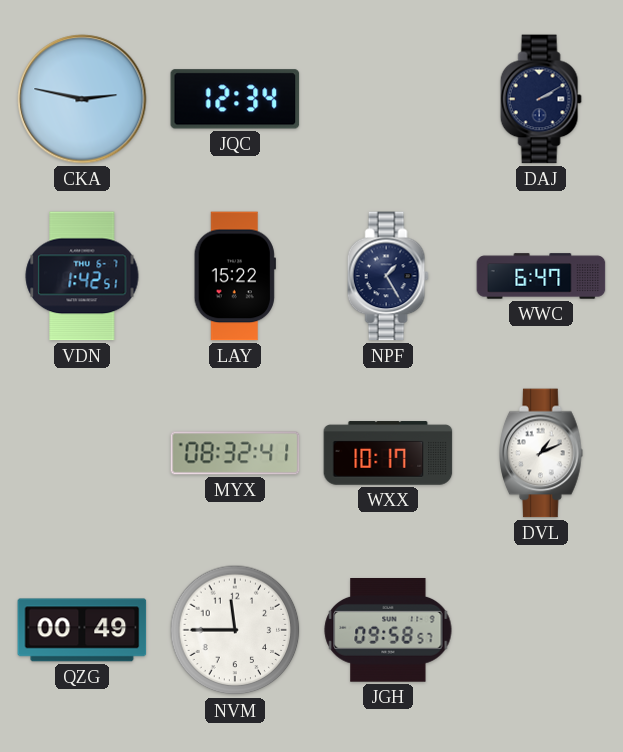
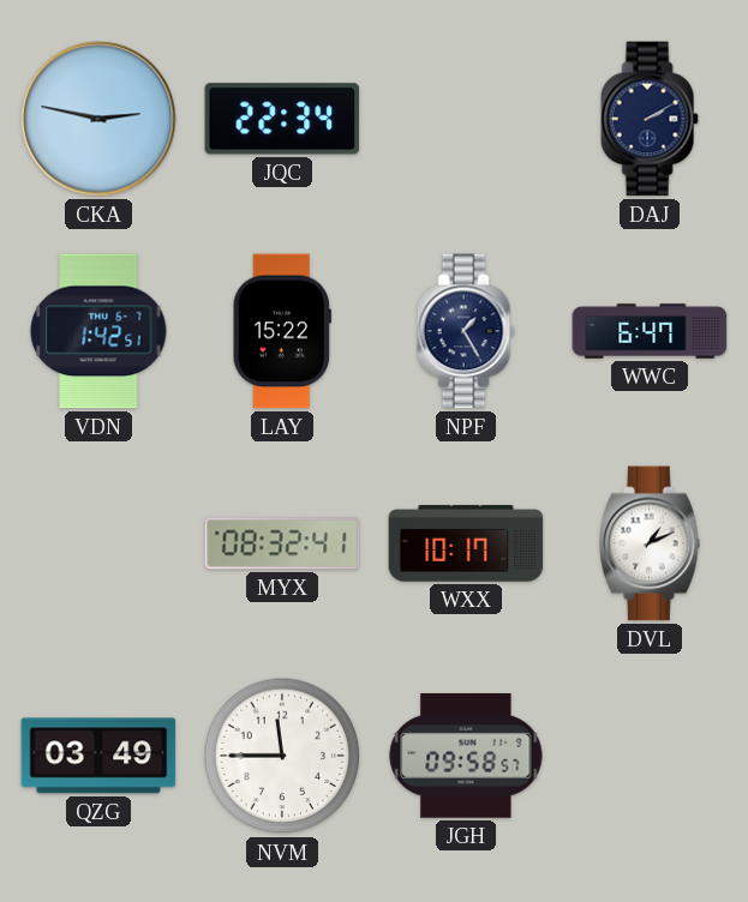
JQC: 12:34 -> 22:34 (282, 119)
QZG: 00:49 -> 03:49 (98, 756)
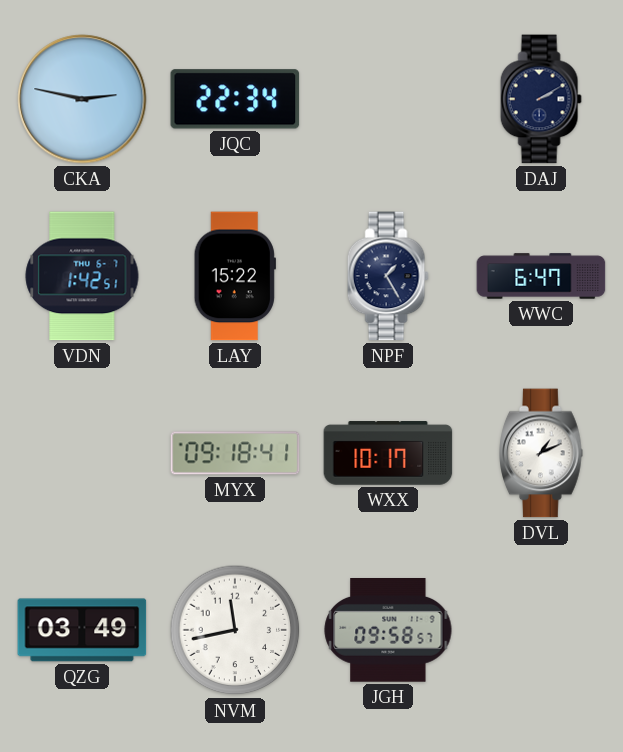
MYX: 08:32 -> 09:18 (235, 453)
NVM: 11:45 -> 11:43 (235, 630)
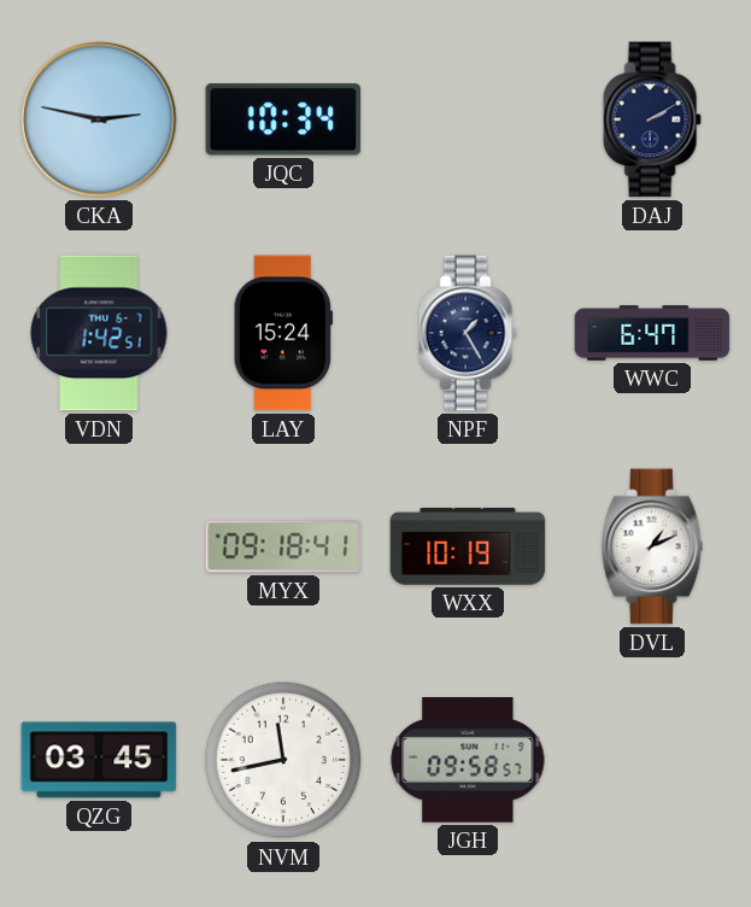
JQC: 22:34 -> 10:34 (283, 119)
LAY: 15:22 -> 15:24 (283, 333)
WXX: 10:17 -> 10:19 (468, 546)
QZG: 03:49 -> 03:45 (99, 760)
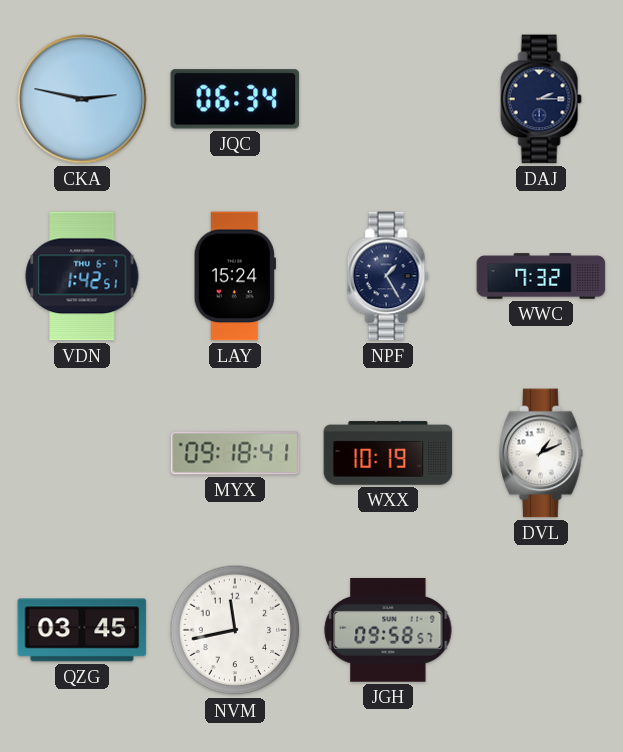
JQC: 10:34 -> 06:34 (235, 99)
DAJ: 2:10 -> 2:15 (541, 99)
WWC: 6:47 -> 7:32 (541, 276)
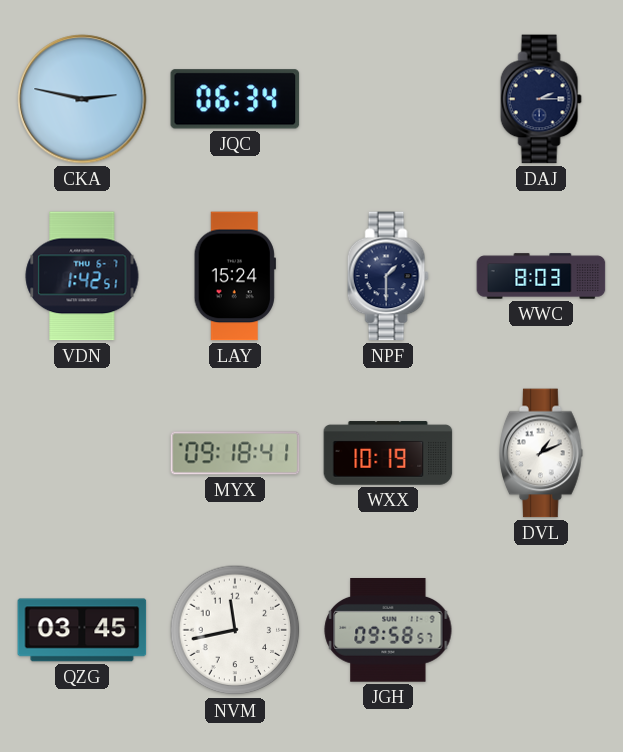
NPF: 1:25 -> 1:30 (388, 276)
WWC: 7:32 -> 8:03 (541, 276)
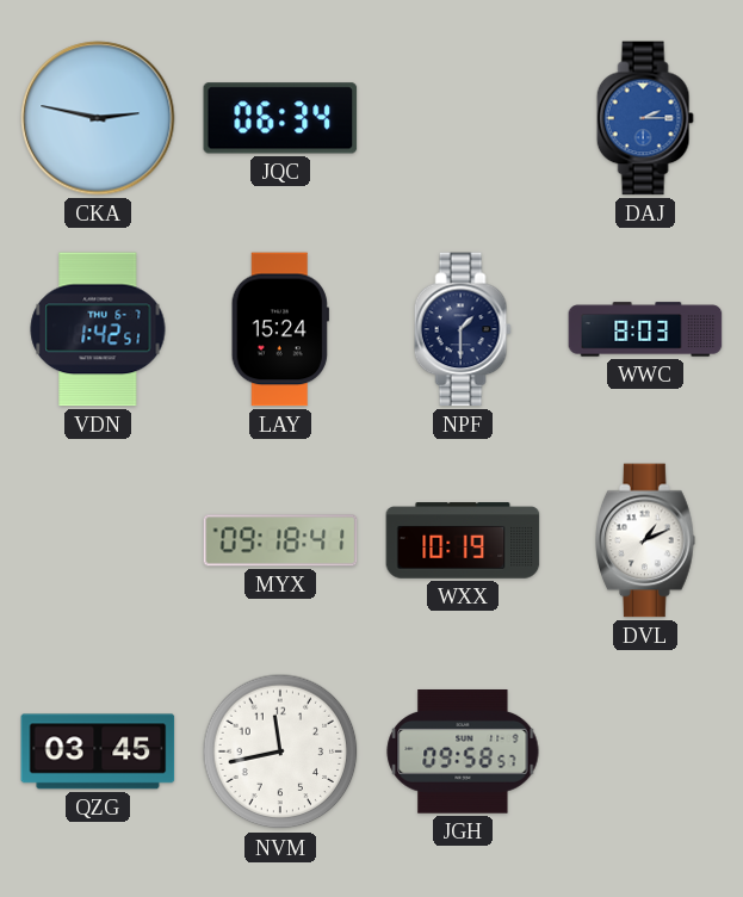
DAJ dial: navy -> blue (645, 118)
